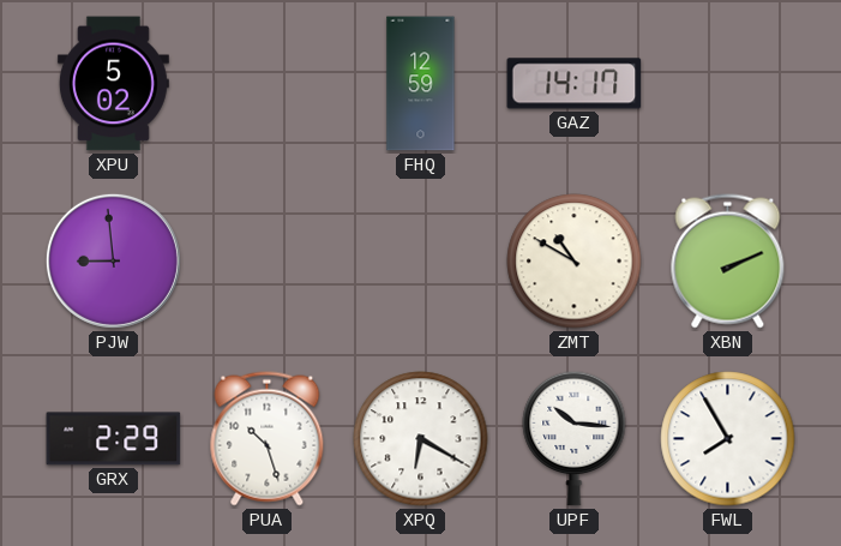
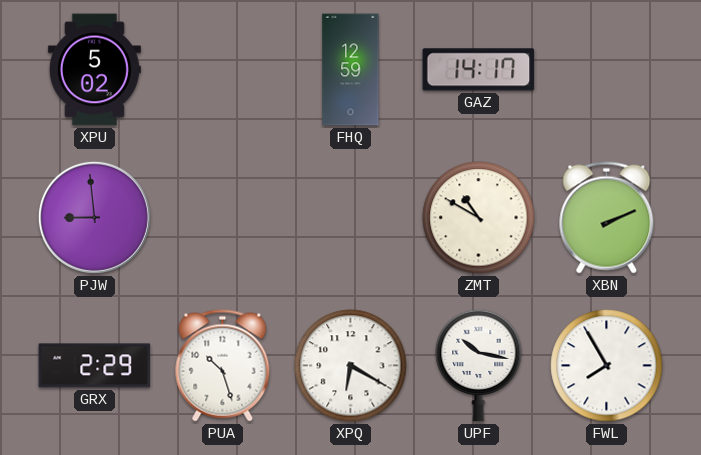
UPF: 10:16 -> 10:17 (479, 365)
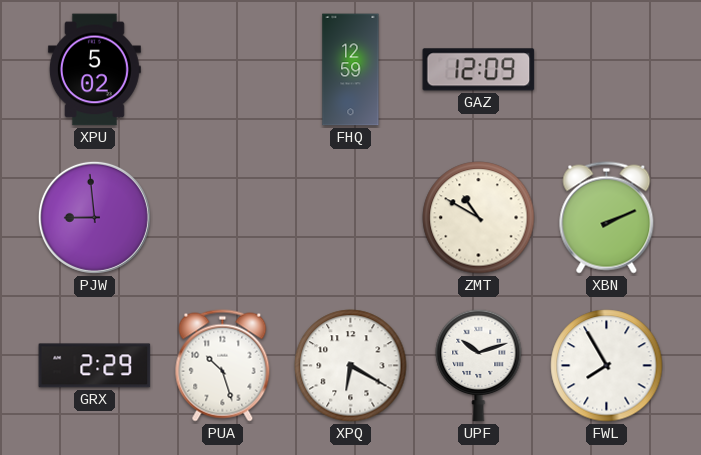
GAZ: 14:17 -> 12:09 (479, 70)
UPF: 10:17 -> 10:12 (479, 365)
